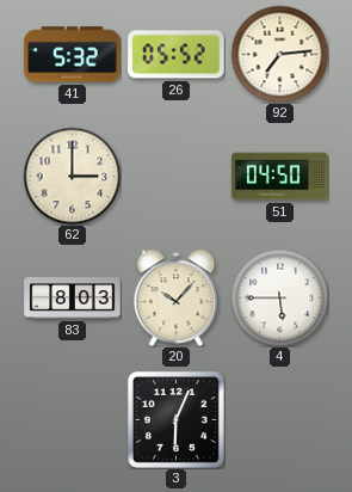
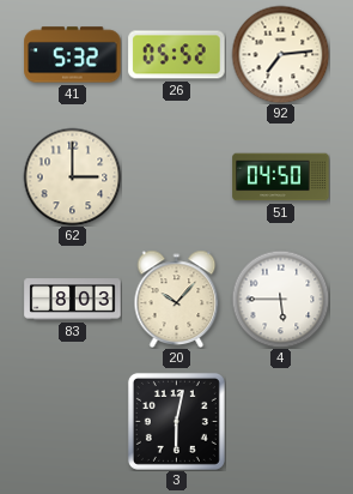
3: 6:04 -> 6:02 (176, 421)
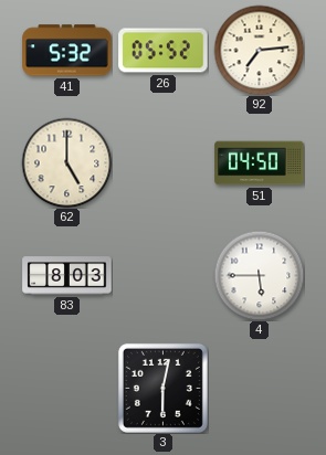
62: 3:00 -> 5:00 (66, 162)
20: 10:07 -> none (177, 299)
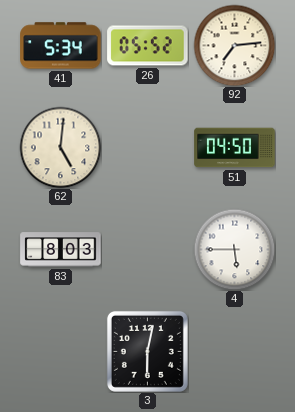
41: 5:32 -> 5:34 (61, 46)
62: 5:00 -> 5:01 (60, 147)
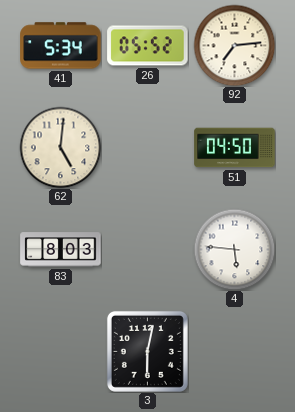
4: 5:45 -> 5:46 (234, 249)
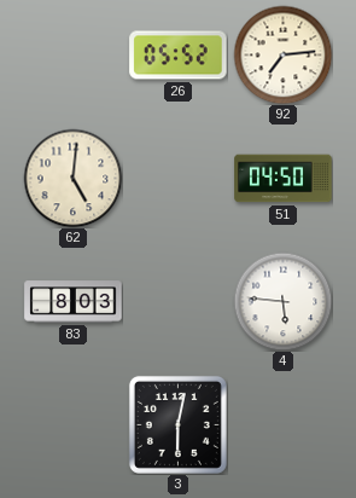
41: 5:34 -> none (61, 46)
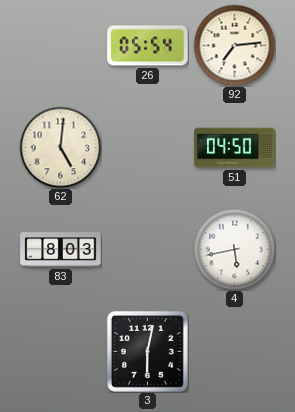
26: 05:52 -> 05:54 (148, 46)
4: 5:46 -> 5:43 (234, 249)
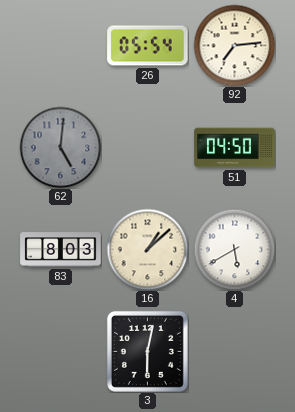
62 dial: cream -> grey (60, 147)
16: none -> 1:08 (147, 249)
4: 5:43 -> 5:40 (234, 249)
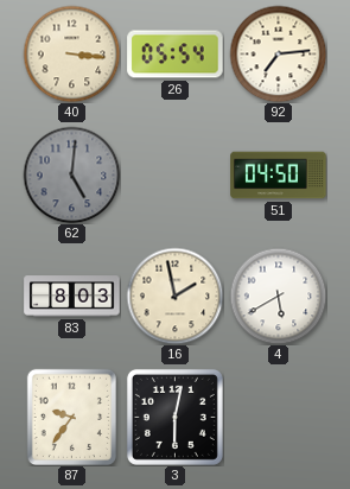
40: none -> 3:16 (71, 53)
16: 1:08 -> 1:58 (174, 296)
87: none -> 9:36 (71, 417)
